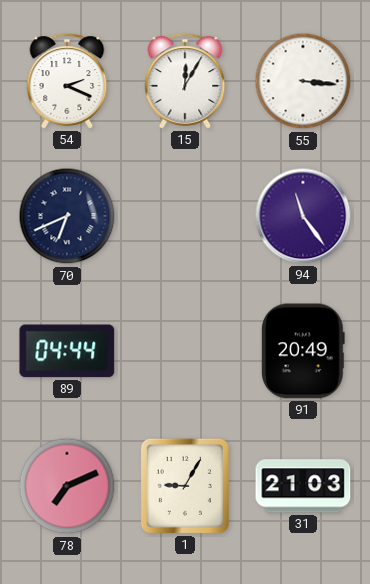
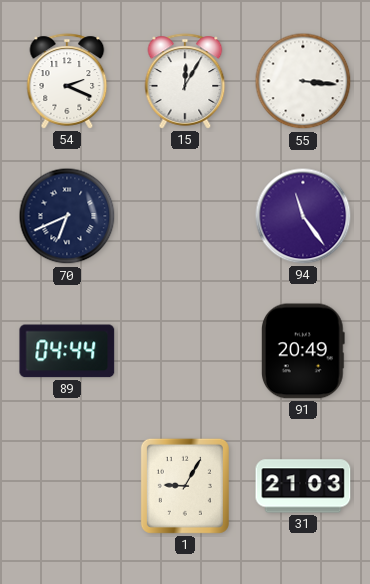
78: 7:11 -> none (67, 486)
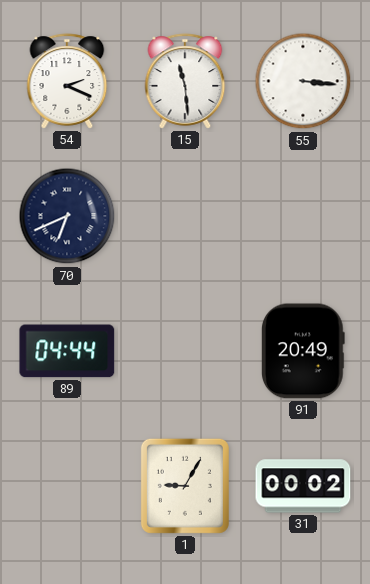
15: 12:05 -> 11:29 (185, 81)
94: 11:24 -> none (303, 216)
31: 21:03 -> 00:02 (303, 486)
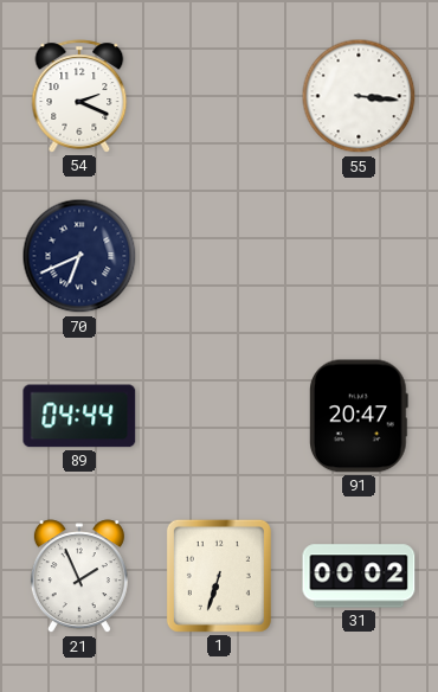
15: 11:29 -> none (185, 81)
91: 20:49 -> 20:47 (359, 416)
21: none -> 1:56 (79, 577)
1: 9:05 -> 6:33 (219, 576)
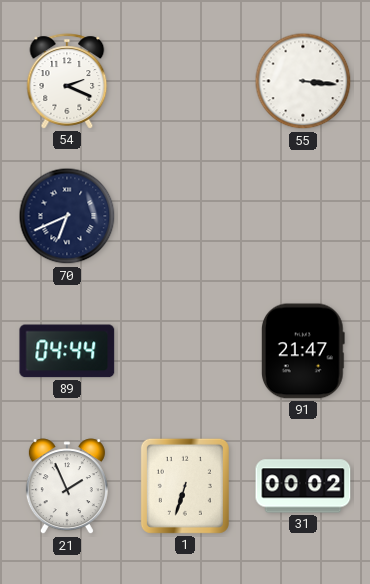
91: 20:47 -> 21:47 (303, 351)
